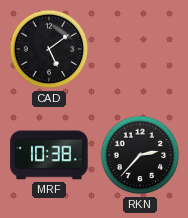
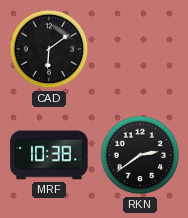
CAD: 5:09 -> 6:09 (49, 49)
RKN: 2:37 -> 2:39 (140, 155)
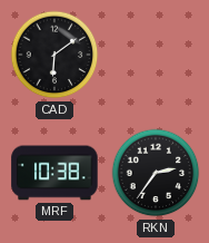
RKN: 2:39 -> 2:36 (156, 173)
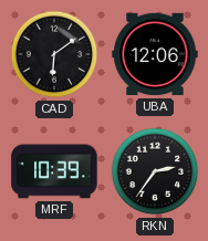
UBA: none -> 12:06 (155, 54)
MRF: 10:38 -> 10:39 (54, 171)
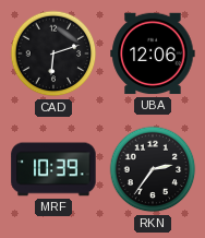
CAD: 6:09 -> 6:12 (53, 53)
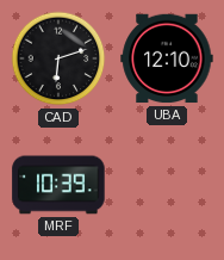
UBA: 12:06 -> 12:10 (167, 58)
RKN: 2:36 -> none (153, 169)
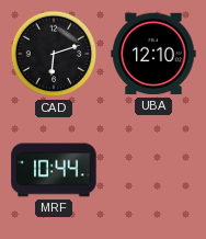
MRF: 10:39 -> 10:44 (54, 170)
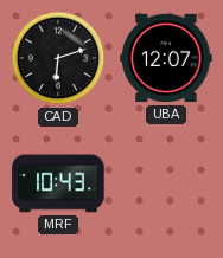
UBA: 12:10 -> 12:07 (166, 58)
MRF: 10:44 -> 10:43 (58, 183)
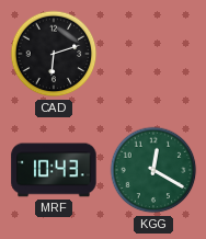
UBA: 12:07 -> none (166, 58)
KGG: none -> 12:20 (153, 170)
